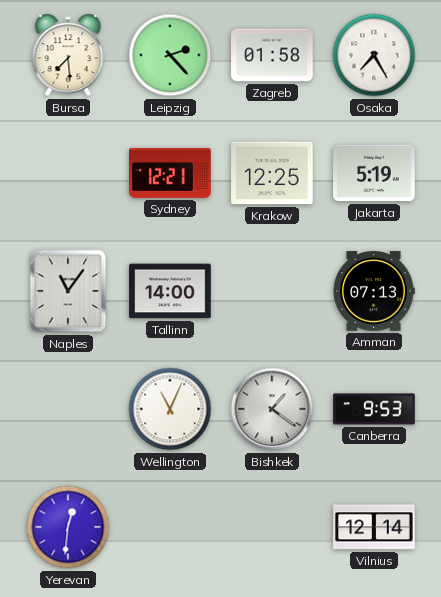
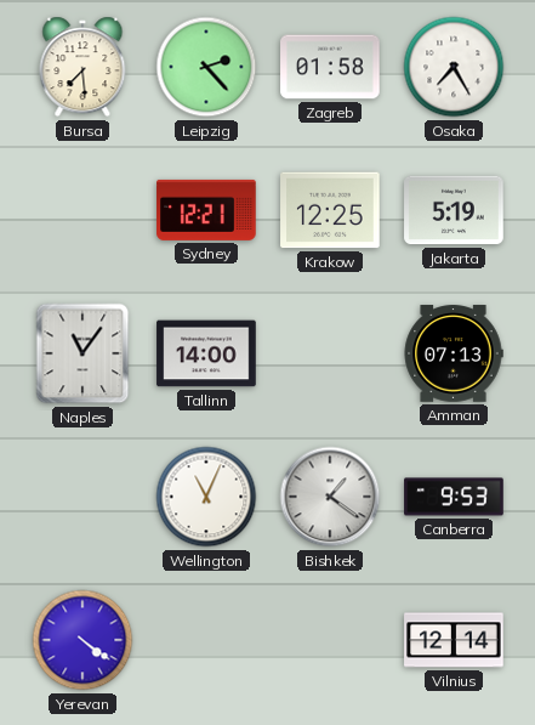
Yerevan: 12:31 -> 4:21 (82, 640)
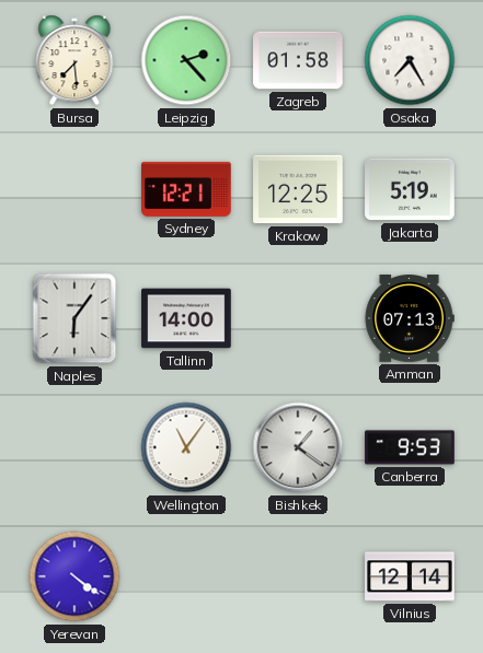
Naples: 11:06 -> 6:06 (74, 318)
Wellington: 11:04 -> 11:06 (186, 447)
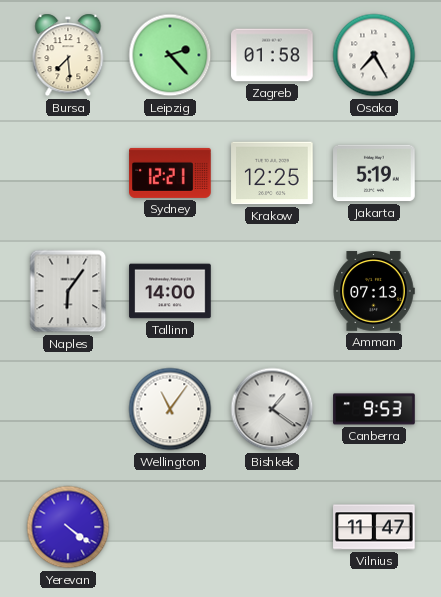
Vilnius: 12:14 -> 11:47 (374, 527)
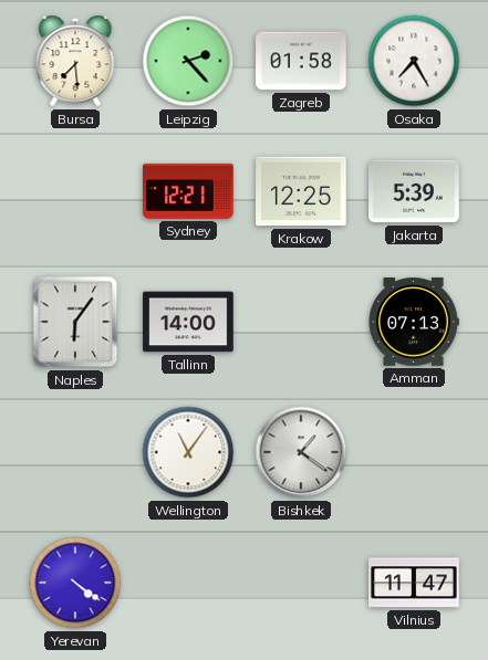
Jakarta: 5:19 -> 5:39 (414, 191)
Canberra: 9:53 -> none (374, 409)
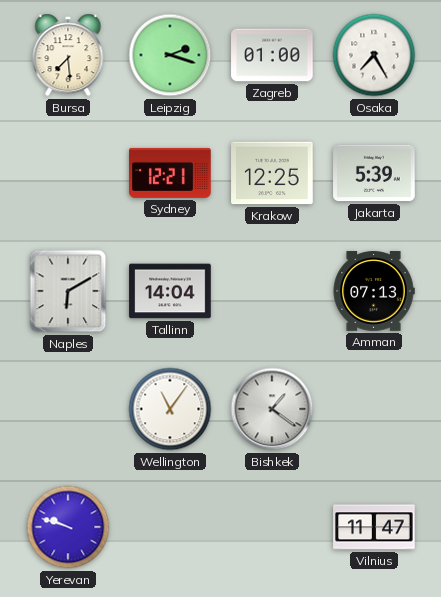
Leipzig: 2:23 -> 2:18 (170, 55)
Zagreb: 01:58 -> 01:00 (272, 55)
Naples: 6:06 -> 6:10 (68, 291)
Tallinn: 14:00 -> 14:04 (170, 291)
Yerevan: 4:21 -> 9:48 (68, 527)
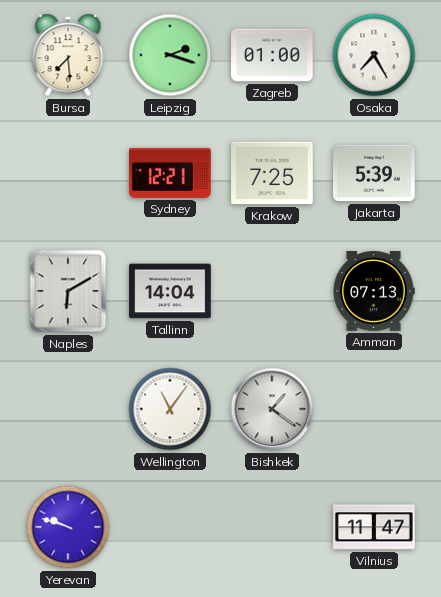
Krakow: 12:25 -> 7:25 (272, 173)
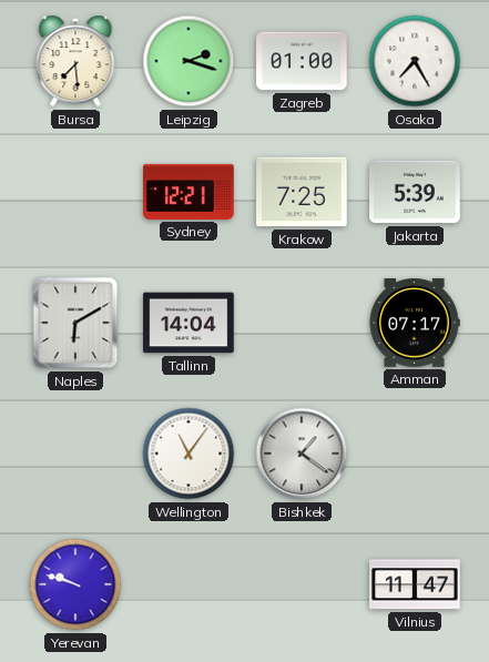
Amman: 07:13 -> 07:17 (415, 323)
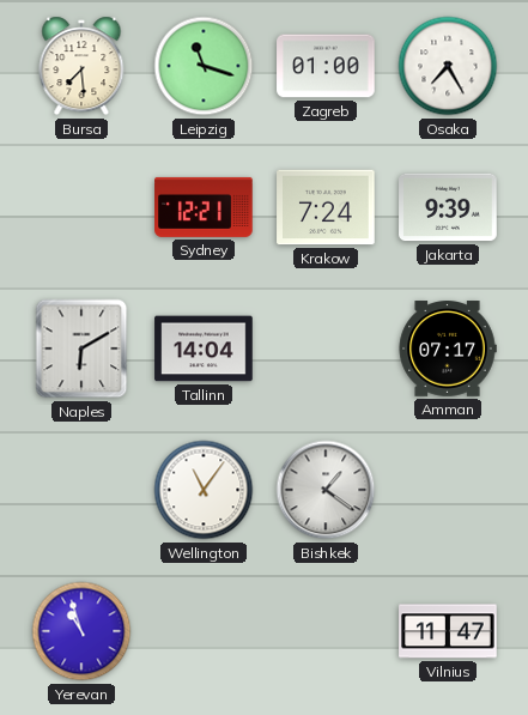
Leipzig: 2:18 -> 11:18 (204, 66)
Krakow: 7:25 -> 7:24 (326, 207)
Jakarta: 5:39 -> 9:39 (448, 207)
Yerevan: 9:48 -> 10:57 (81, 631)
